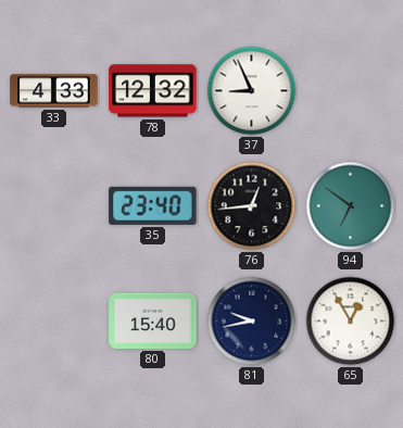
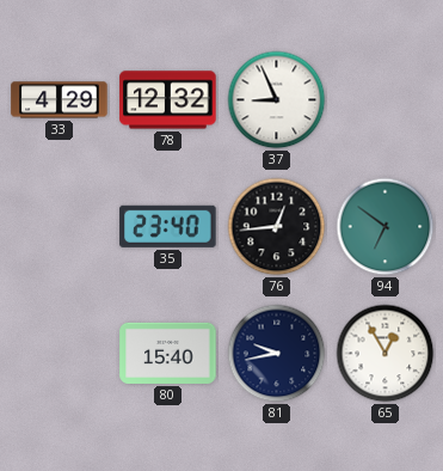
33: 4:33 -> 4:29 (60, 100)
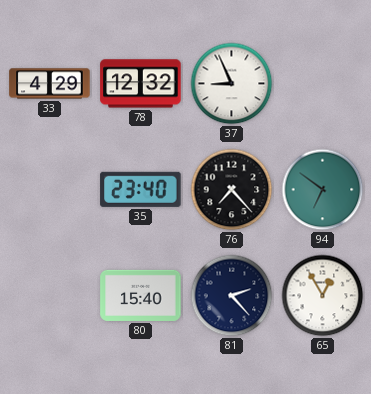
76: 12:44 -> 7:23 (232, 190)
81: 9:43 -> 2:23 (232, 296)
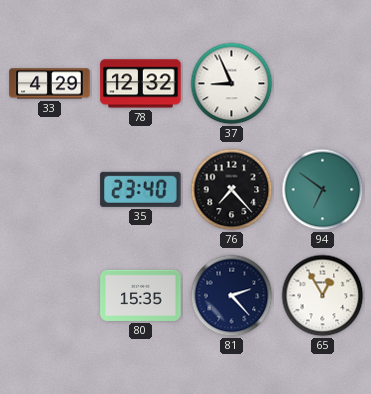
80: 15:40 -> 15:35 (141, 295)
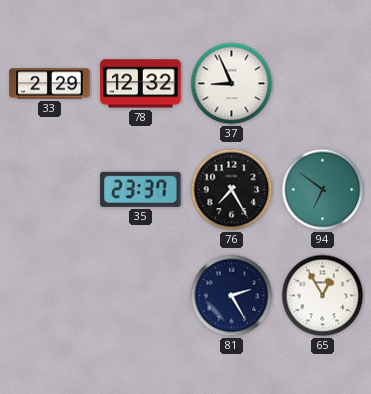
33: 4:29 -> 2:29 (50, 84)
35: 23:40 -> 23:37 (141, 189)
76: 7:23 -> 7:25 (232, 190)
80: 15:35 -> none (141, 295)
81: 2:23 -> 2:25 (232, 296)
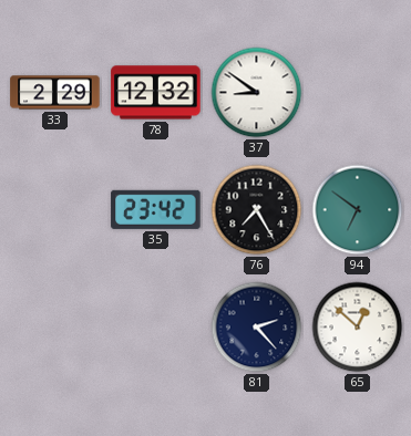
37: 8:56 -> 8:51 (257, 93)
35: 23:37 -> 23:42 (156, 209)
81: 2:25 -> 2:23 (257, 328)
65: 12:55 -> 12:52 (358, 328)
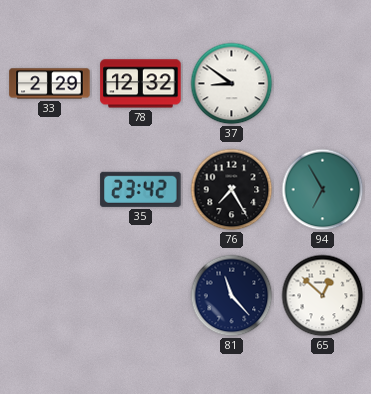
94: 6:51 -> 6:55 (323, 190)
81: 2:23 -> 11:23 (232, 296)
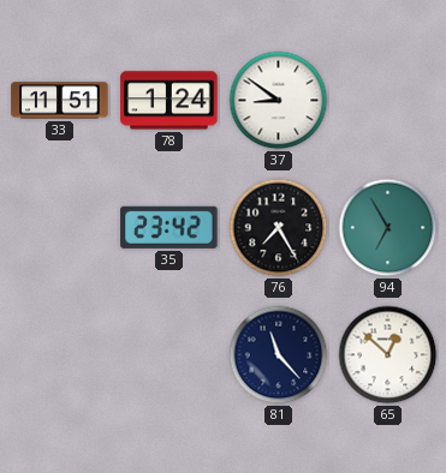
33: 2:29 -> 11:51 (60, 101)
78: 12:32 -> 1:24 (170, 101)
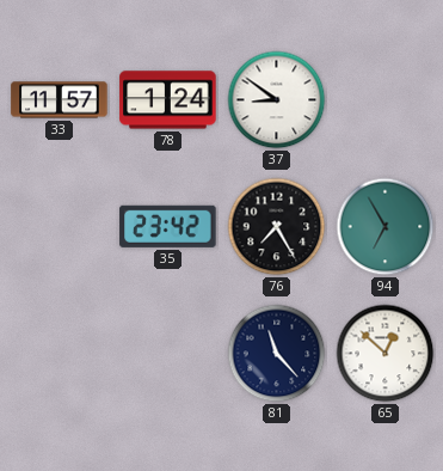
33: 11:51 -> 11:57 (60, 100)
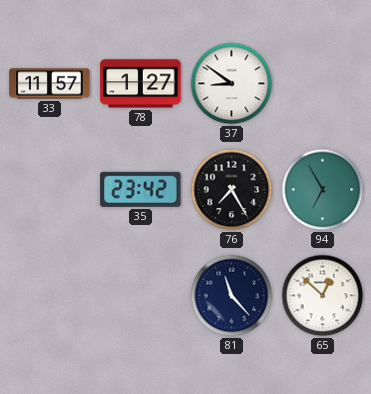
78: 1:24 -> 1:27 (141, 84)
